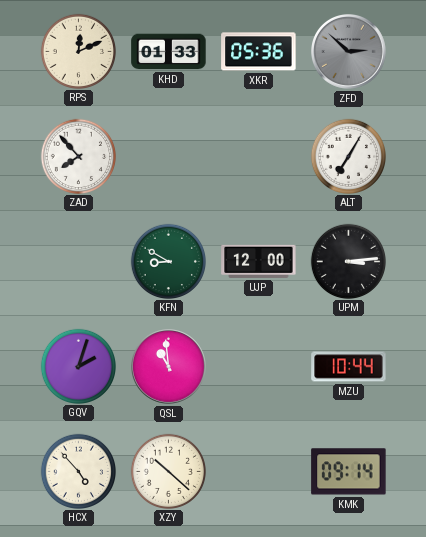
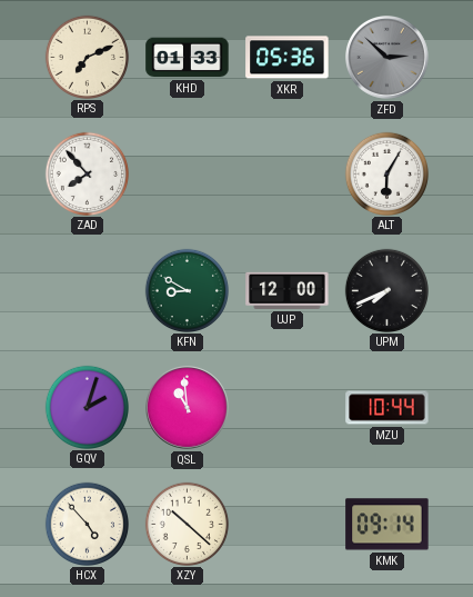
RPS: 12:11 -> 7:11 (87, 57)
ALT: 7:05 -> 6:05 (386, 173)
UPM: 3:14 -> 7:41 (386, 290)
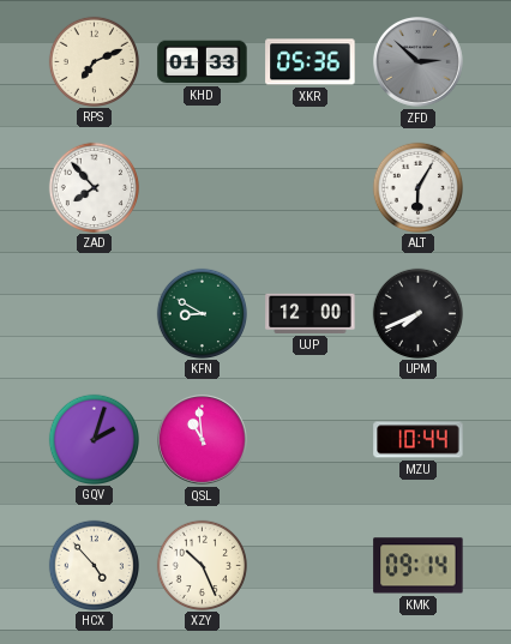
XZY: 10:22 -> 10:26 (202, 565)
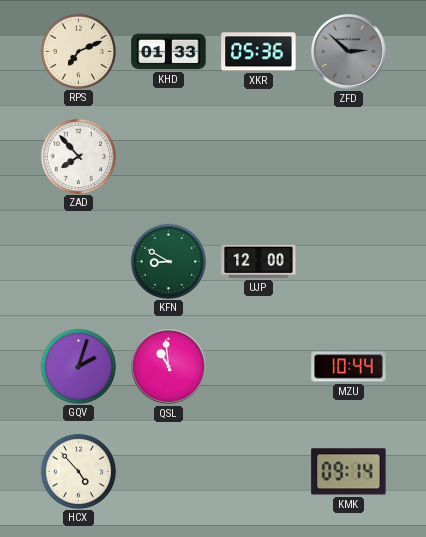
ALT: 6:05 -> none (417, 187)
UPM: 7:41 -> none (417, 313)
XZY: 10:26 -> none (202, 565)
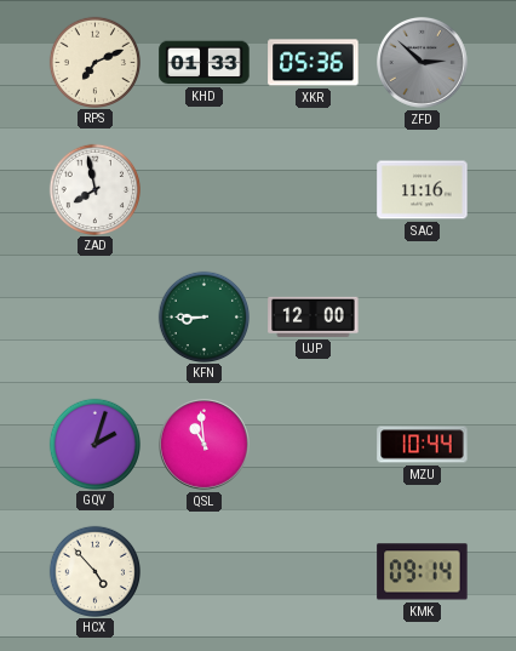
ZAD: 7:53 -> 7:58 (94, 189)
SAC: none -> 11:16 (423, 190)
KFN: 8:50 -> 8:45 (203, 316)
